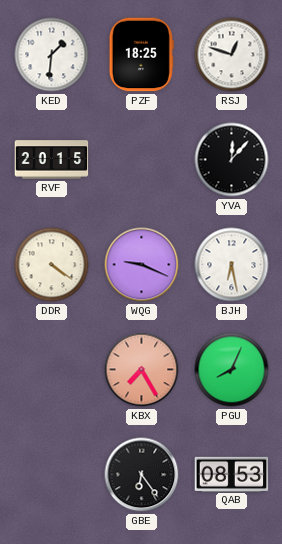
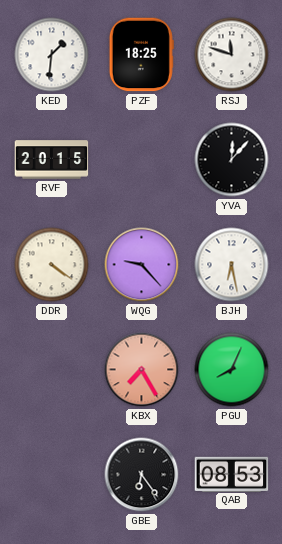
RSJ: 12:48 -> 11:48 (232, 55)
WQG: 9:19 -> 9:23 (142, 265)
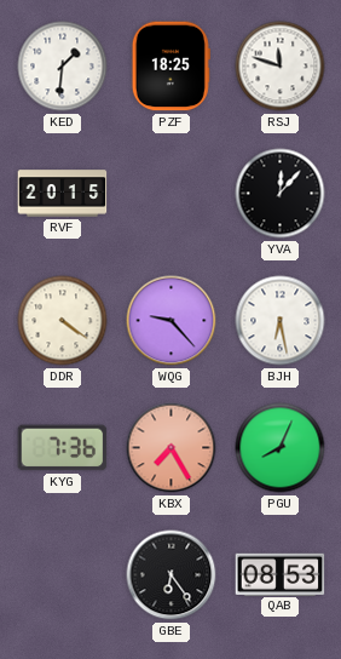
KYG: none -> 7:36 (63, 448)
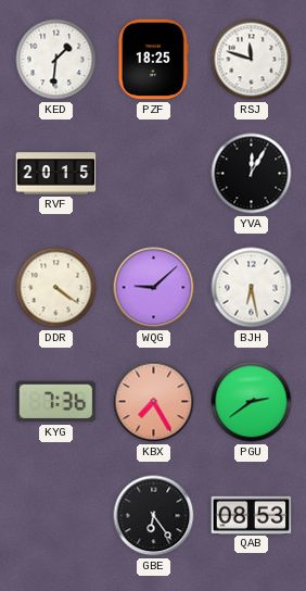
YVA: 12:07 -> 12:05 (252, 174)
WQG: 9:23 -> 9:08 (154, 288)
PGU: 8:04 -> 2:39 (252, 402)
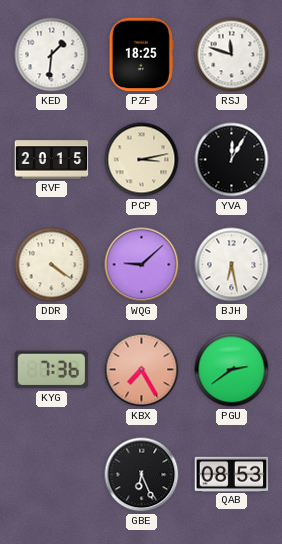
PCP: none -> 3:13 (142, 160)
GBE: 6:24 -> 6:26 (142, 475)
